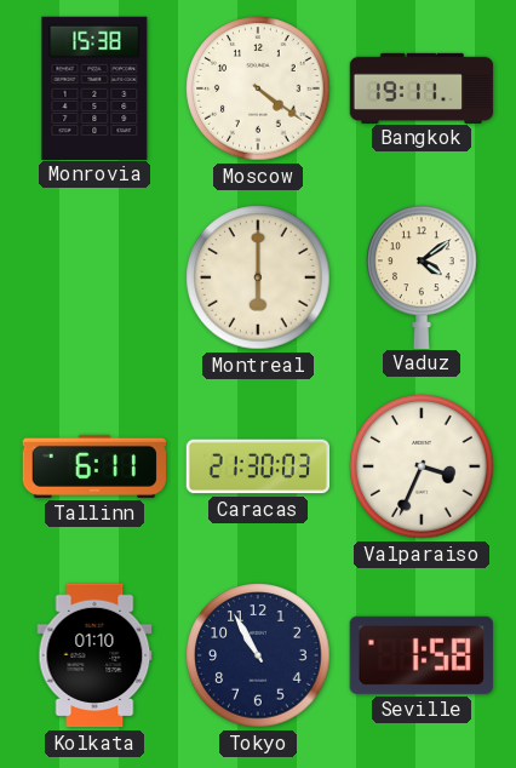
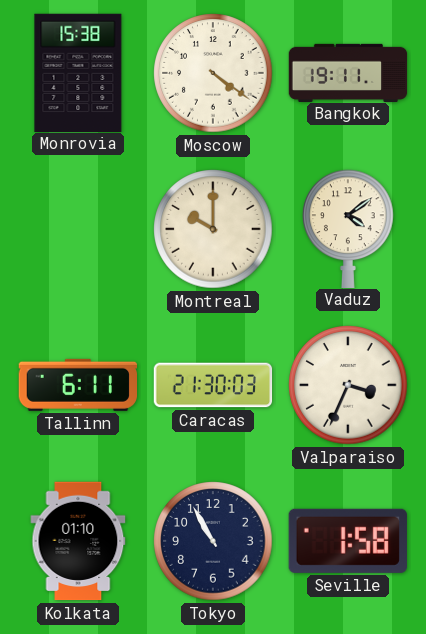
Montreal: 6:00 -> 10:00 (213, 229)
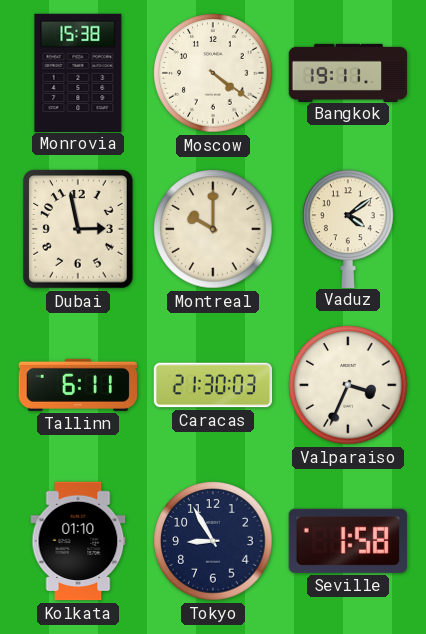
Dubai: none -> 2:58 (78, 229)
Tokyo: 10:55 -> 8:55 (213, 541)
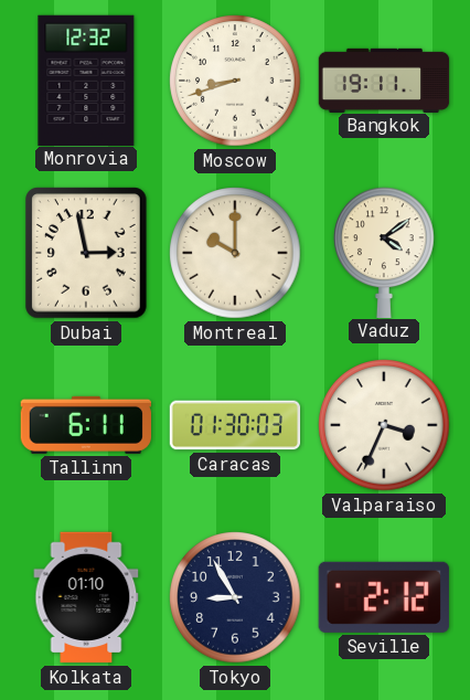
Monrovia: 15:38 -> 12:32 (86, 79)
Moscow: 4:21 -> 8:42 (235, 81)
Caracas: 21:30 -> 01:30 (235, 425)
Seville: 1:58 -> 2:12 (384, 597)
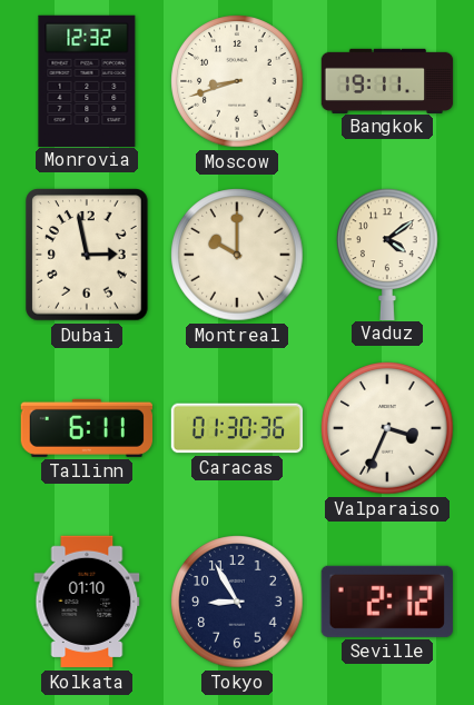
Caracas: 01:30:03 -> 01:30:36 (237, 428)
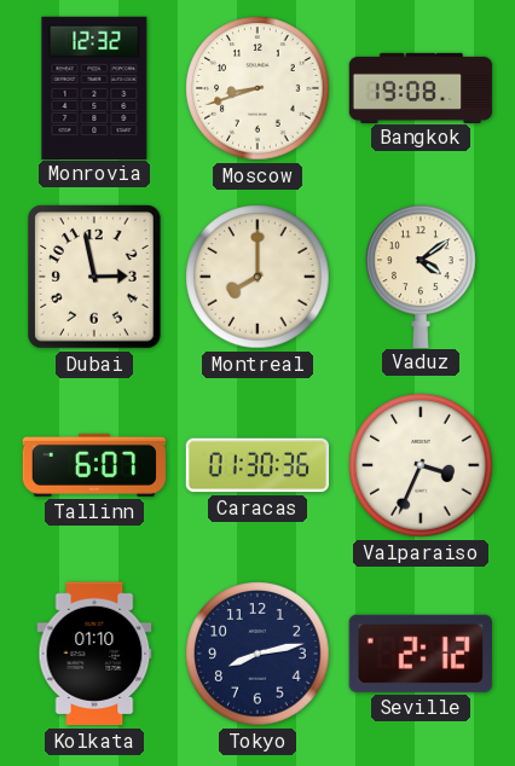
Bangkok: 19:11 -> 19:08 (421, 87)
Montreal: 10:00 -> 8:00 (257, 277)
Tallinn: 6:11 -> 6:07 (93, 465)
Tokyo: 8:55 -> 8:13 (257, 654)
